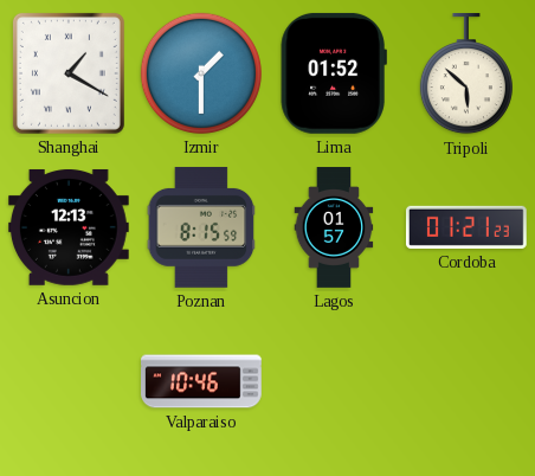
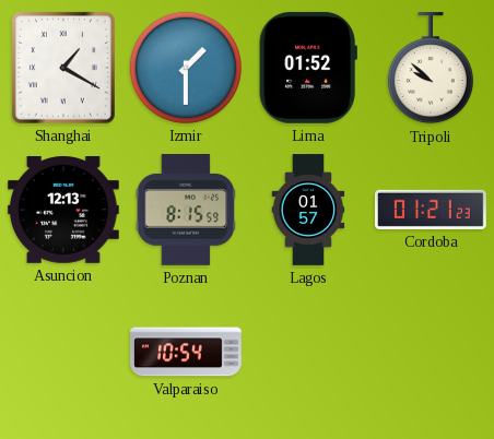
Tripoli: 5:52 -> 9:52 (431, 69)
Valparaiso: 10:46 -> 10:54 (187, 352)
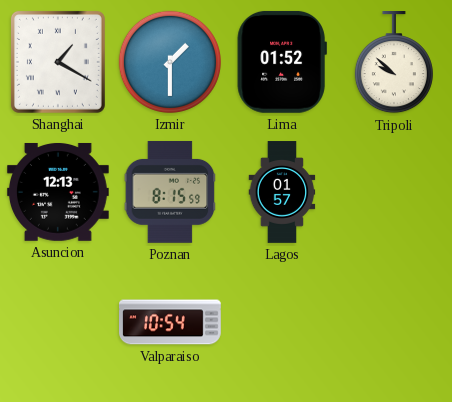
Cordoba: 01:21 -> none (431, 210)
